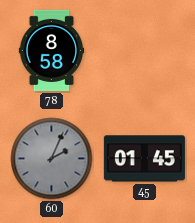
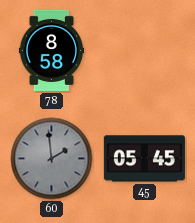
60: 2:04 -> 1:59 (52, 159)
45: 01:45 -> 05:45 (144, 159)
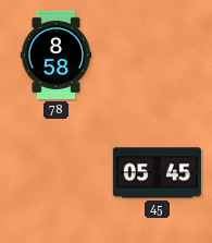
60: 1:59 -> none (52, 159)
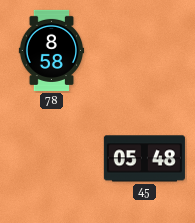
45: 05:45 -> 05:48 (144, 159)
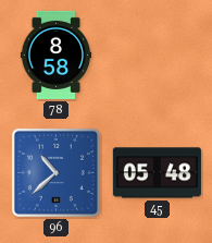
96: none -> 10:38 (55, 172)
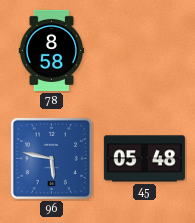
96: 10:38 -> 5:47 (51, 158)
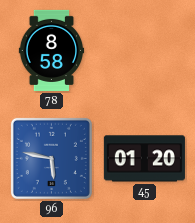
45: 05:48 -> 01:20 (144, 159)
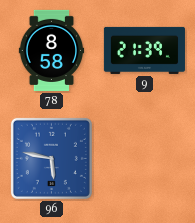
9: none -> 21:39 (144, 50)
45: 01:20 -> none (144, 159)
